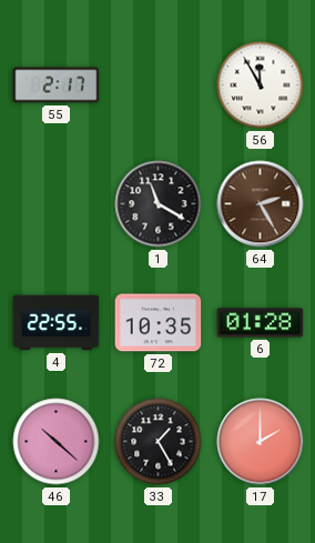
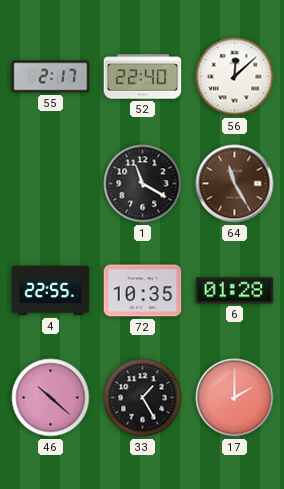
52: none -> 22:40 (143, 77)
56: 11:55 -> 12:08 (235, 77)
64: 2:25 -> 11:25 (235, 184)
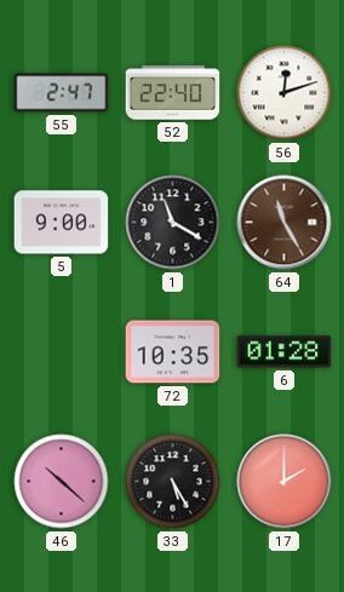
55: 2:17 -> 2:47 (62, 93)
56: 12:08 -> 12:12 (285, 93)
5: none -> 9:00 (62, 223)
4: 22:55 -> none (51, 291)
33: 1:25 -> 5:25 (173, 482)
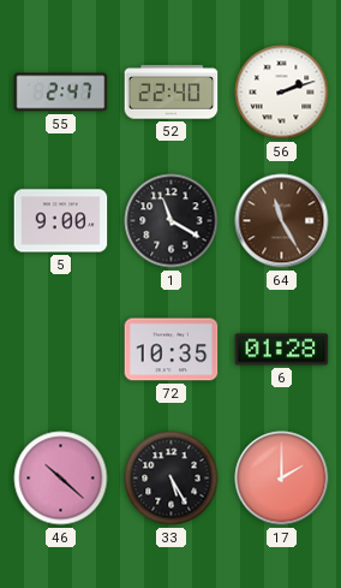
56: 12:12 -> 2:12 (282, 93)
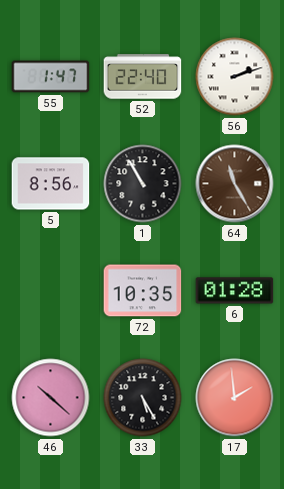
55: 2:47 -> 1:47 (51, 77)
5: 9:00 -> 8:56 (51, 184)
1: 11:20 -> 10:55 (143, 184)
17: 2:00 -> 1:59 (235, 398)
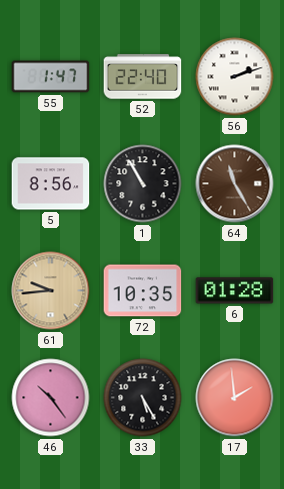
61: none -> 9:44 (51, 291)
46: 10:22 -> 10:24 (51, 398)
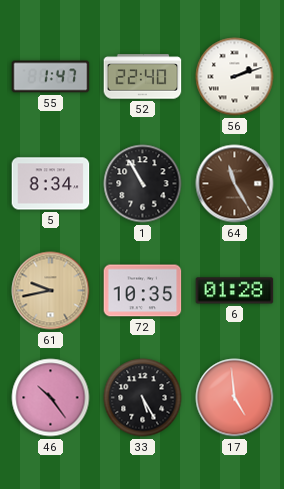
5: 8:56 -> 8:34 (51, 184)
61: 9:44 -> 9:43 (51, 291)
17: 1:59 -> 4:59 (235, 398)
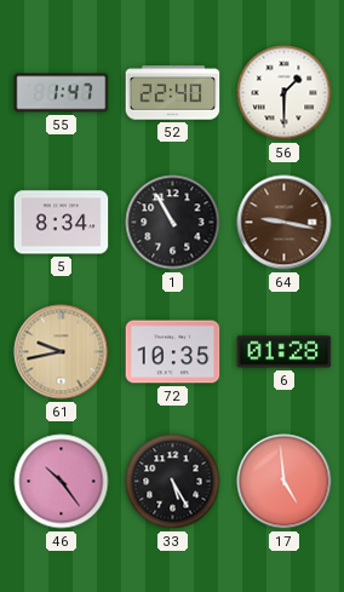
56: 2:12 -> 1:30 (285, 93)
64: 11:25 -> 9:17 (285, 223)
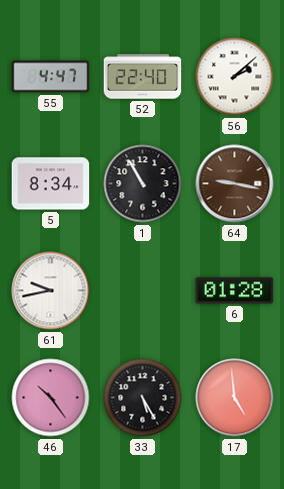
55: 1:47 -> 4:47 (51, 77)
56: 1:30 -> 2:08 (235, 77)
61 dial: champagne -> white (51, 291)
72: 10:35 -> none (173, 352)
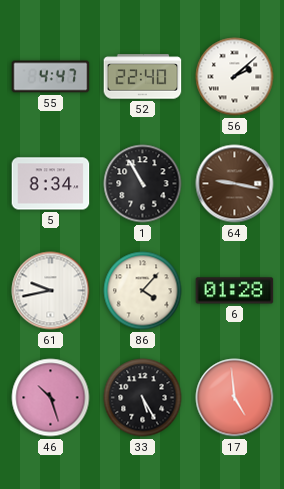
86: none -> 4:07 (143, 291)
46: 10:24 -> 10:27 (51, 398)
